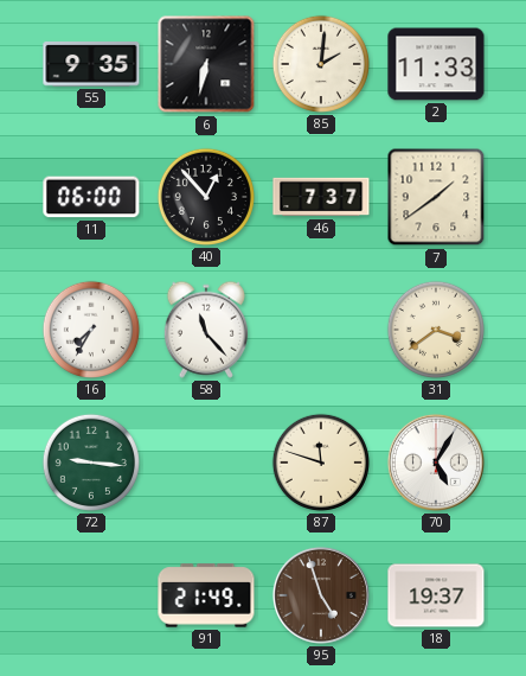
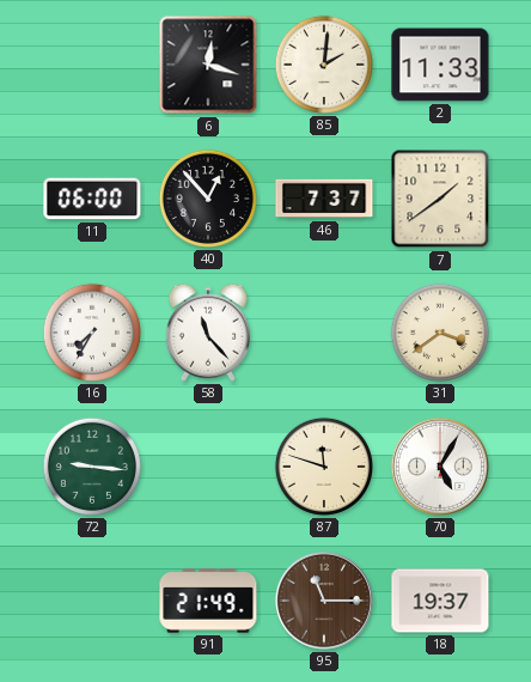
55: 9:35 -> none (91, 65)
6: 6:32 -> 12:18 (208, 65)
95: 4:57 -> 11:15 (324, 601)
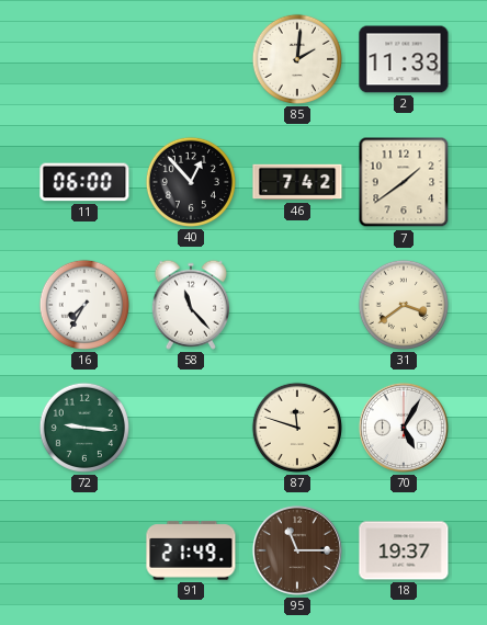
6: 12:18 -> none (208, 65)
46: 7:37 -> 7:42 (297, 182)
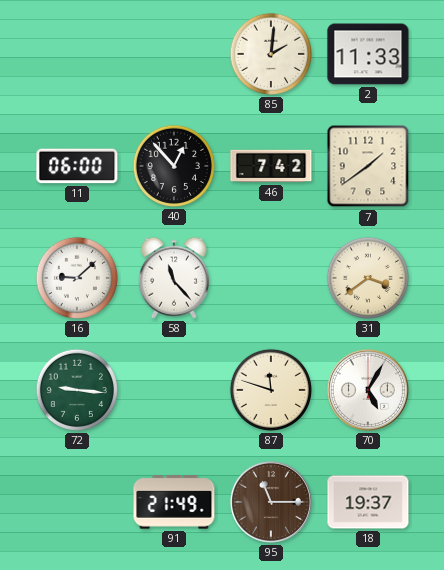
16: 7:35 -> 9:08 (77, 278)
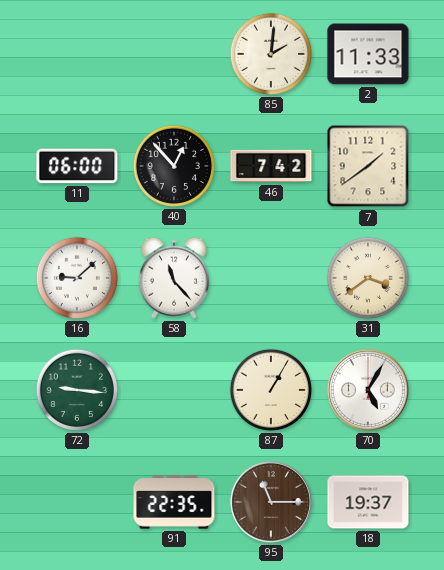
87: 11:48 -> 1:05 (271, 390)
91: 21:49 -> 22:35 (174, 502)
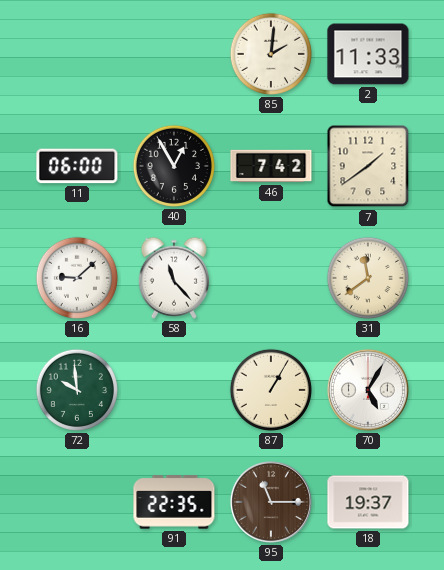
40: 12:53 -> 12:55 (174, 166)
31: 3:39 -> 11:39 (368, 278)
72: 9:16 -> 9:59 (77, 390)
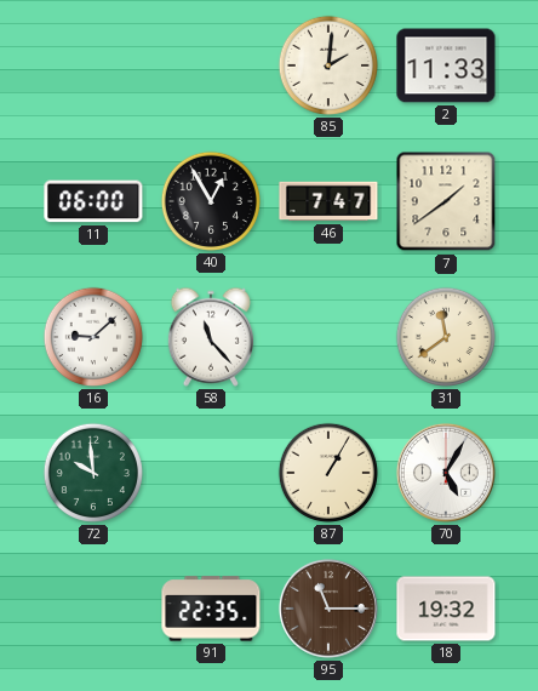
46: 7:42 -> 7:47 (328, 201)
18: 19:37 -> 19:32 (446, 609)
